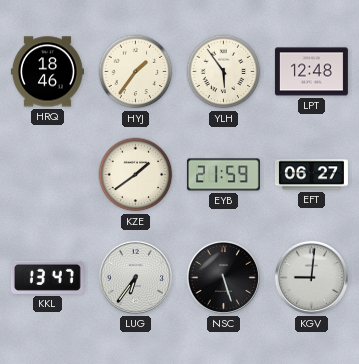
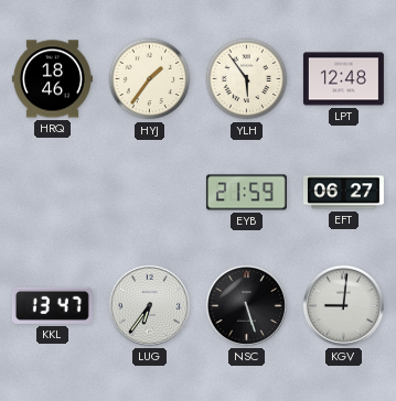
KZE: 1:39 -> none (136, 175)
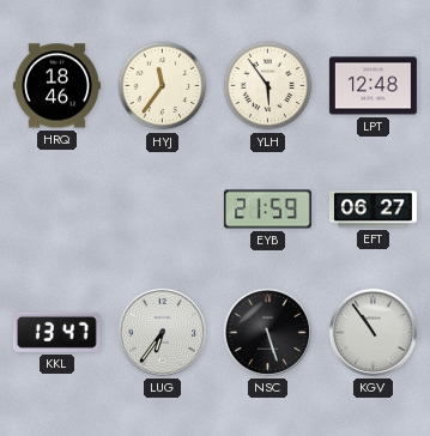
HYJ: 1:36 -> 11:36 (163, 86)
KGV: 9:01 -> 10:54 (373, 332)
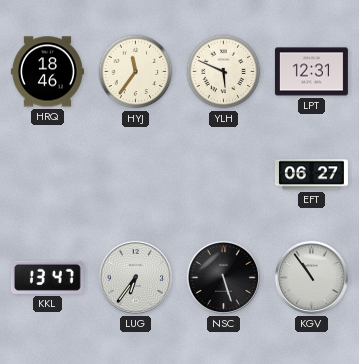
YLH: 5:54 -> 5:49 (224, 72)
LPT: 12:48 -> 12:31 (311, 72)
EYB: 21:59 -> none (267, 210)
